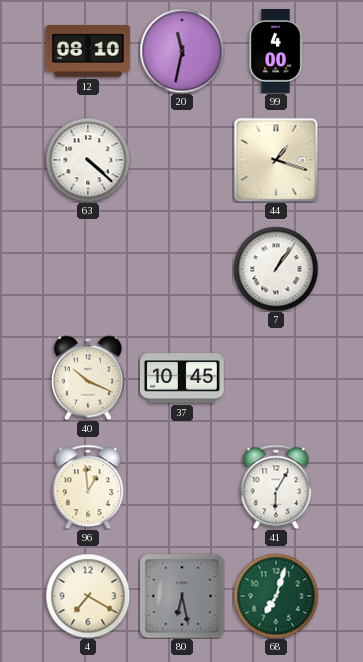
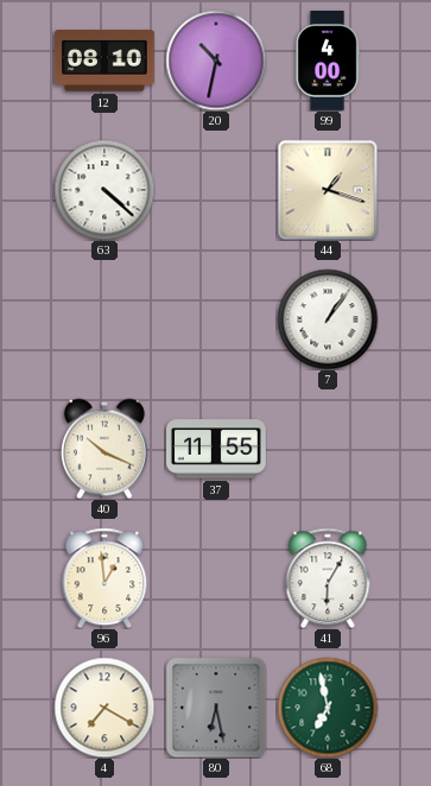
20: 11:32 -> 10:32 (216, 61)
37: 10:45 -> 11:55 (217, 449)
68: 7:03 -> 6:58 (328, 708)
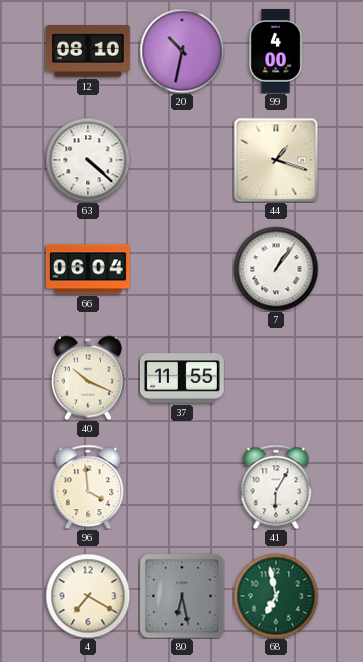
66: none -> 06:04 (88, 269)
96: 12:59 -> 3:59 (88, 487)
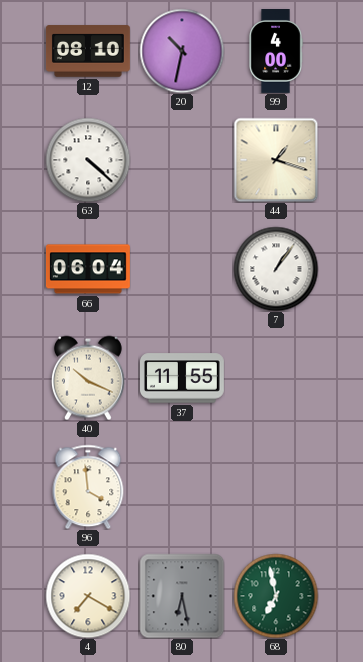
41: 6:05 -> none (276, 487)
